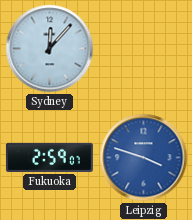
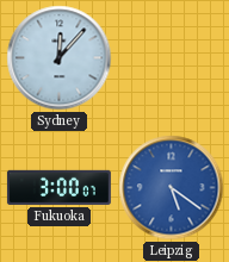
Fukuoka: 2:59 -> 3:00 (58, 187)
Leipzig: 3:48 -> 5:21 (172, 188)
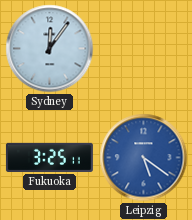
Sydney: 12:07 -> 12:06 (50, 49)
Fukuoka: 3:00 -> 3:25 (49, 157)
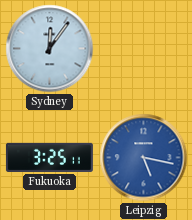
Leipzig: 5:21 -> 5:17 (144, 158)
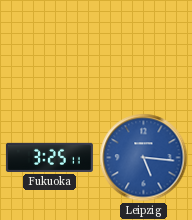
Sydney: 12:06 -> none (50, 49)
Leipzig: 5:17 -> 5:16 (144, 158)
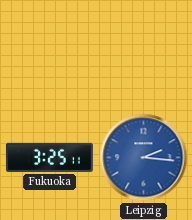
Leipzig: 5:16 -> 2:16 (144, 158)
